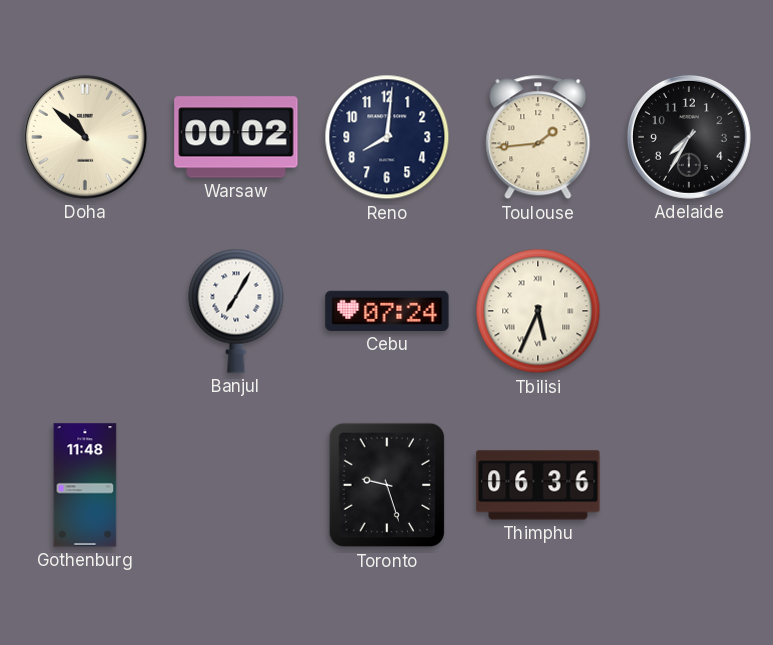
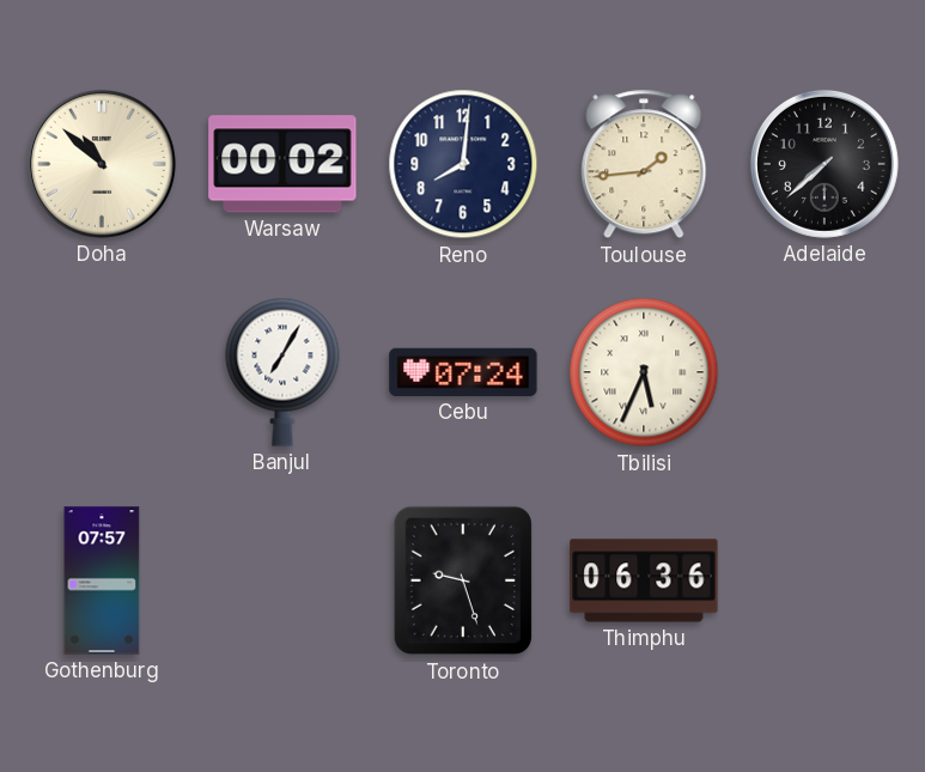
Adelaide: 7:35 -> 7:38 (824, 164)
Gothenburg: 11:48 -> 07:57 (102, 580)
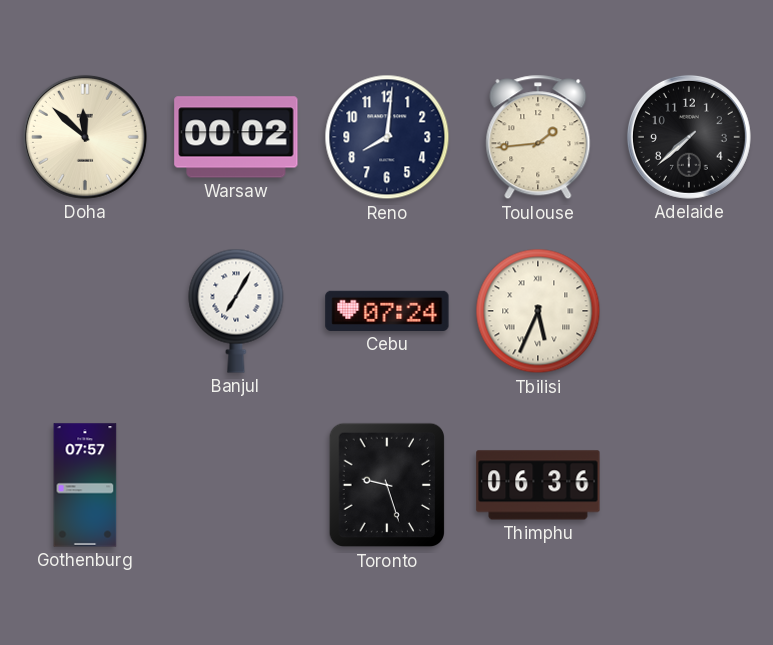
Doha: 10:52 -> 11:52 (85, 137)
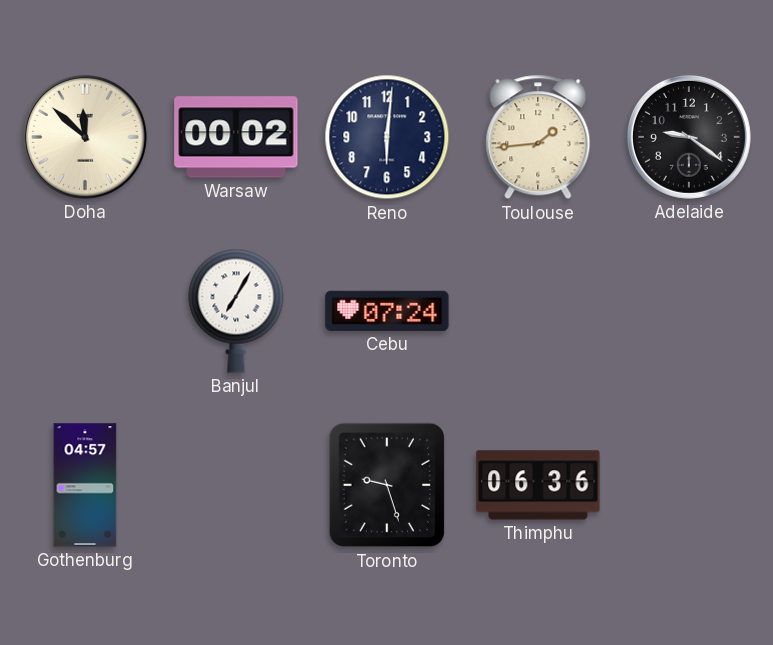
Reno: 8:01 -> 6:01 (387, 137)
Adelaide: 7:38 -> 9:21 (689, 137)
Tbilisi: 5:34 -> none (538, 311)
Gothenburg: 07:57 -> 04:57 (85, 485)
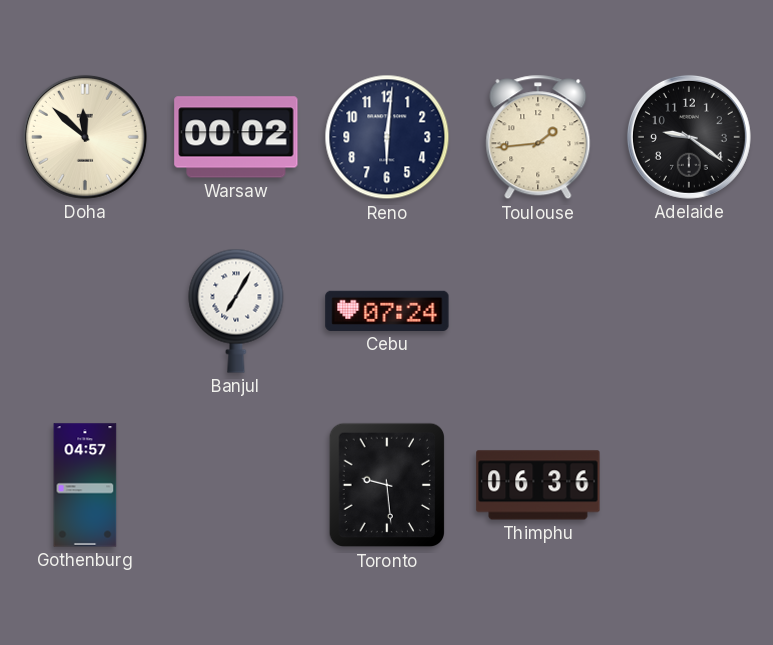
Toronto: 9:27 -> 9:29 (386, 485)
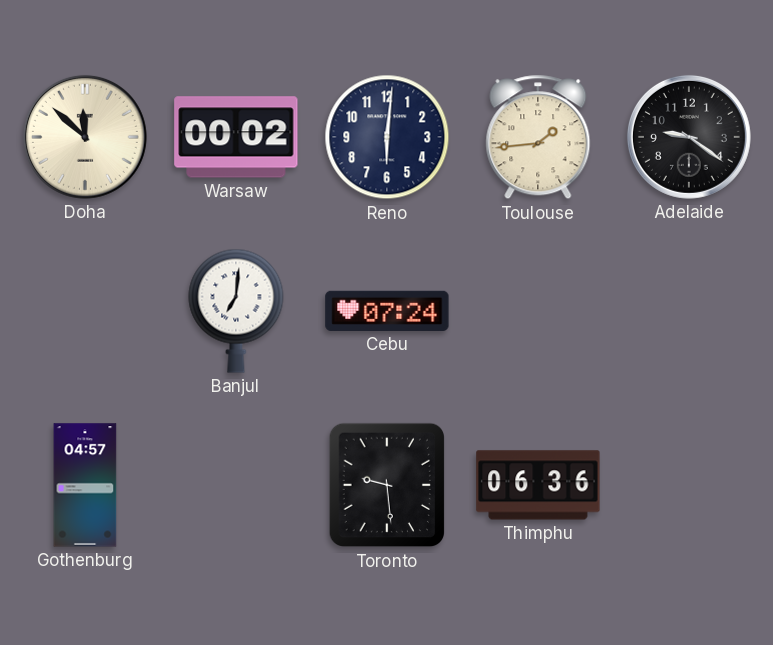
Banjul: 7:05 -> 7:01 (236, 311)
